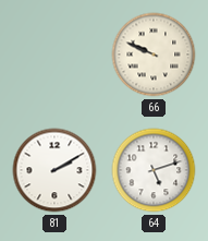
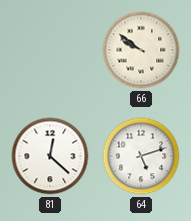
66: 9:49 -> 9:51 (141, 50)
81: 2:10 -> 12:22 (50, 156)
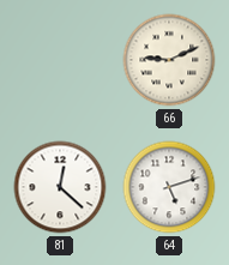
66: 9:51 -> 9:11 (169, 60)
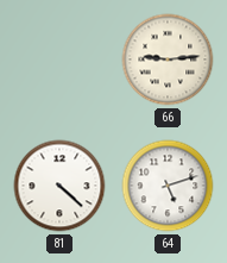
66: 9:11 -> 9:14 (168, 60)
81: 12:22 -> 4:22 (59, 186)
